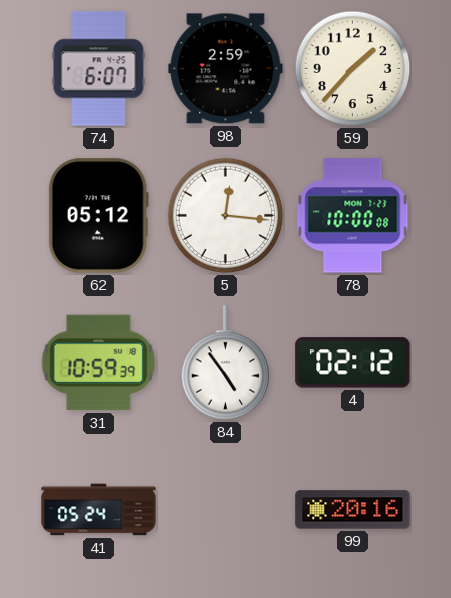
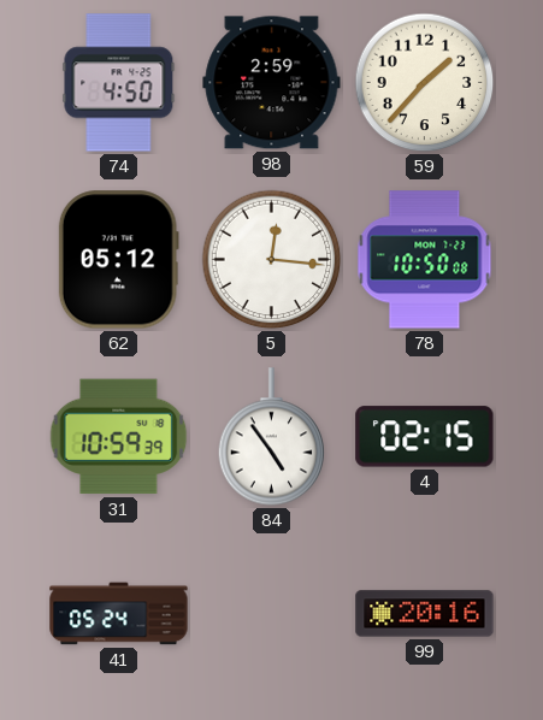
74: 6:07 -> 4:50 (119, 83)
78: 10:00 -> 10:50 (425, 260)
4: 02:12 -> 02:15 (425, 437)
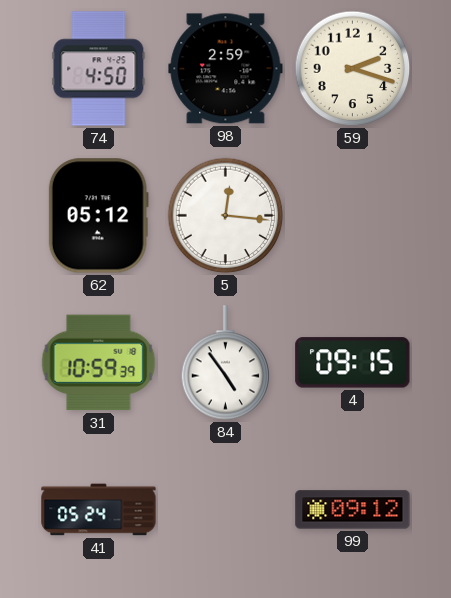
59: 1:37 -> 2:18 (353, 69)
78: 10:50 -> none (425, 260)
4: 02:15 -> 09:15 (353, 363)
99: 20:16 -> 09:12 (353, 510)
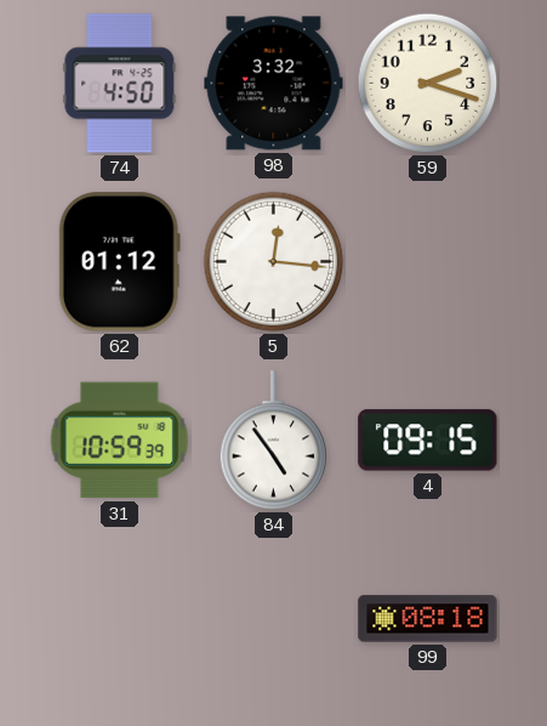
98: 2:59 -> 3:32 (274, 84)
62: 05:12 -> 01:12 (119, 262)
41: 05:24 -> none (99, 510)
99: 09:12 -> 08:18 (428, 619)
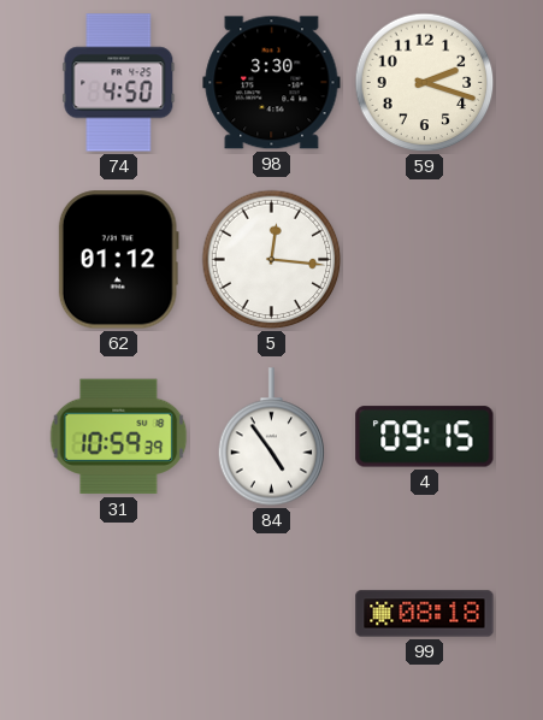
98: 3:32 -> 3:30 (272, 83)
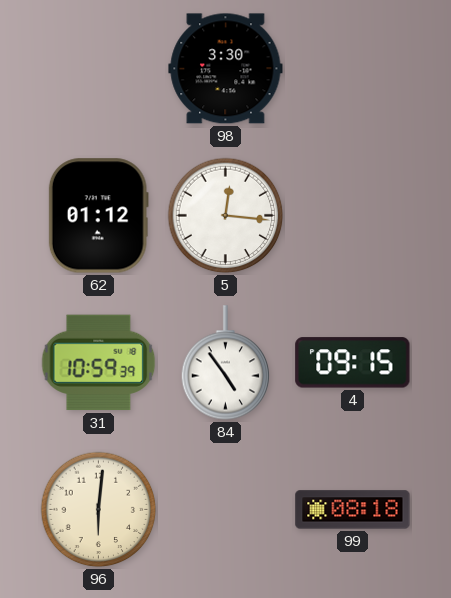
74: 4:50 -> none (119, 83)
59: 2:18 -> none (425, 83)
96: none -> 6:01 (99, 510)
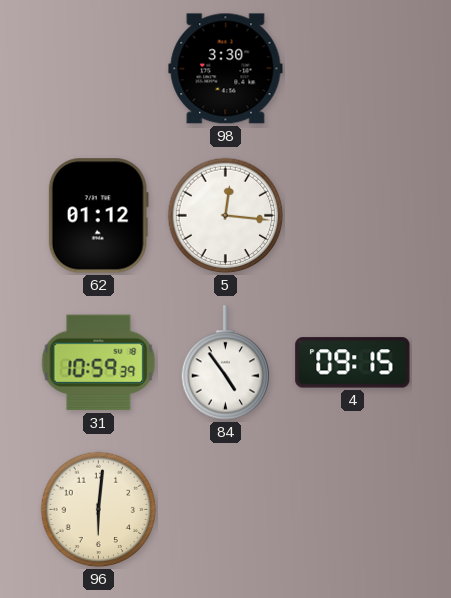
99: 08:18 -> none (353, 510)
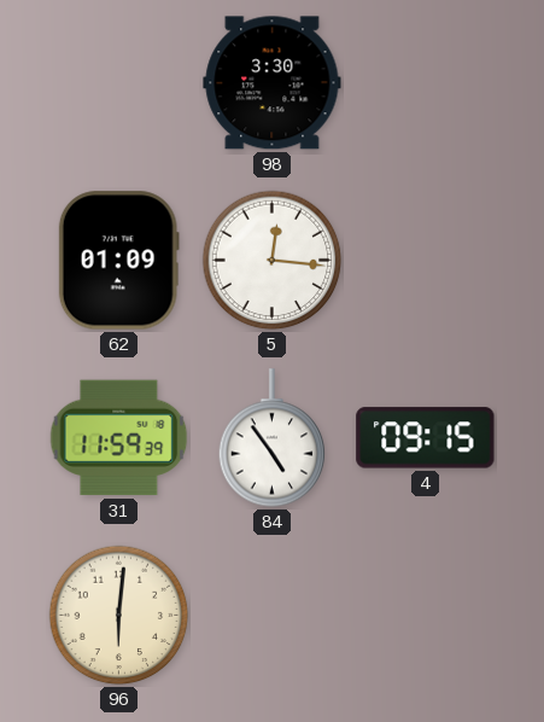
62: 01:12 -> 01:09 (118, 261)
31: 10:59 -> 11:59 (119, 438)
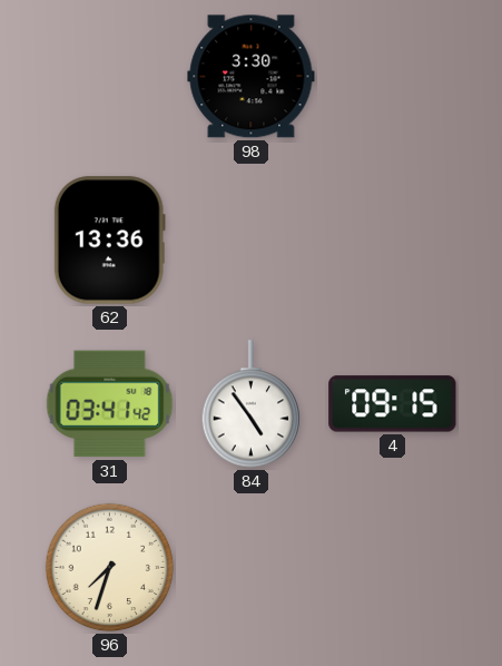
62: 01:09 -> 13:36 (109, 241)
5: 12:16 -> none (273, 261)
31: 11:59 -> 03:41 (110, 404)
96: 6:01 -> 7:33 (110, 568)
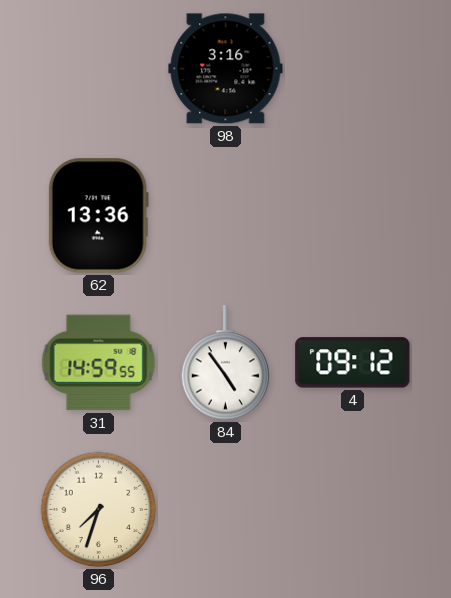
98: 3:30 -> 3:16 (226, 69)
31: 03:41 -> 14:59 (99, 363)
4: 09:15 -> 09:12 (353, 363)
